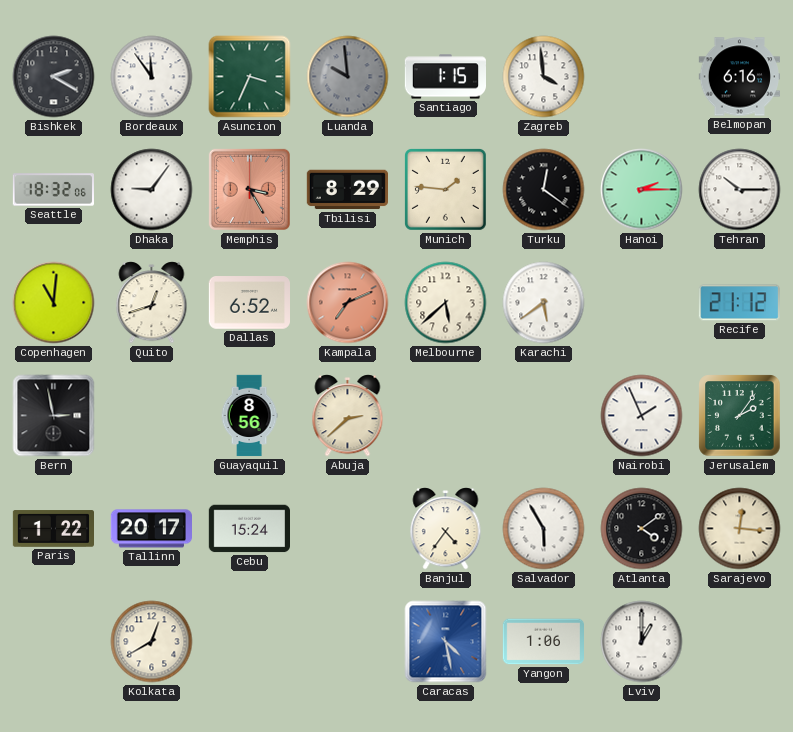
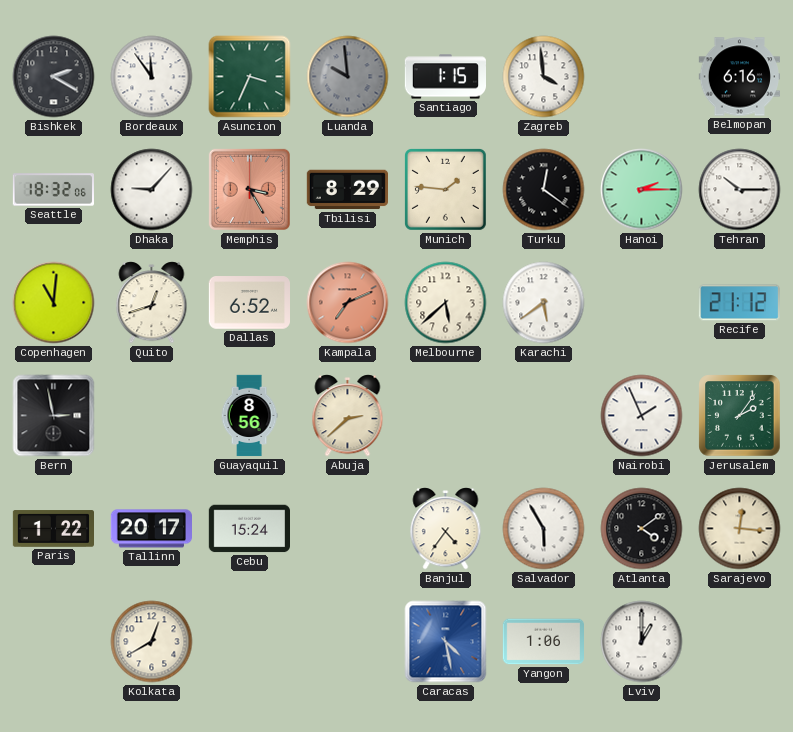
Dhaka: 9:06 -> 9:07 (152, 190)
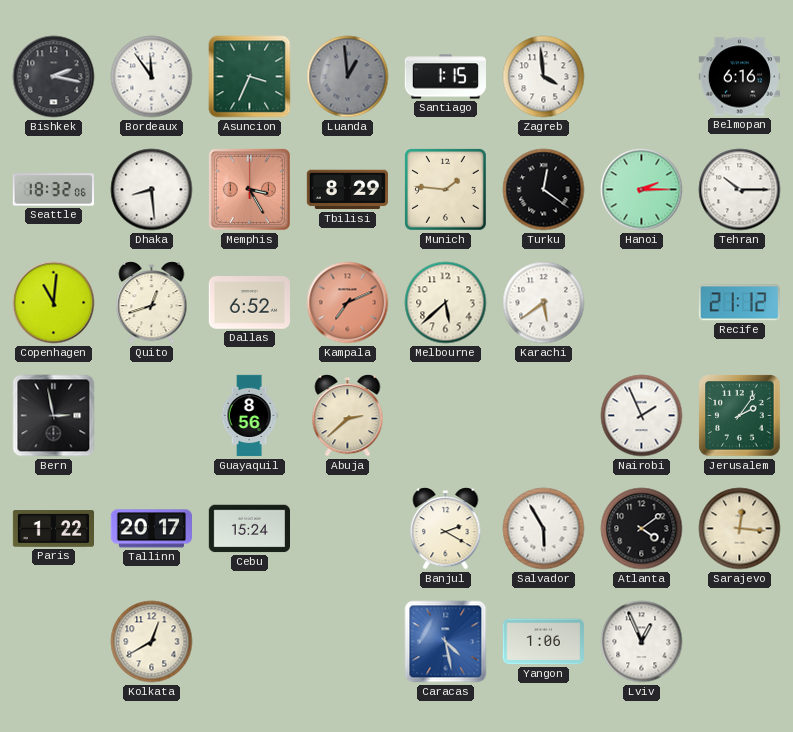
Bishkek: 2:20 -> 2:17 (54, 77)
Luanda: 9:59 -> 12:59 (348, 77)
Dhaka: 9:07 -> 8:29 (152, 190)
Banjul: 4:36 -> 2:20 (446, 529)
Lviv: 1:00 -> 12:56 (642, 642)
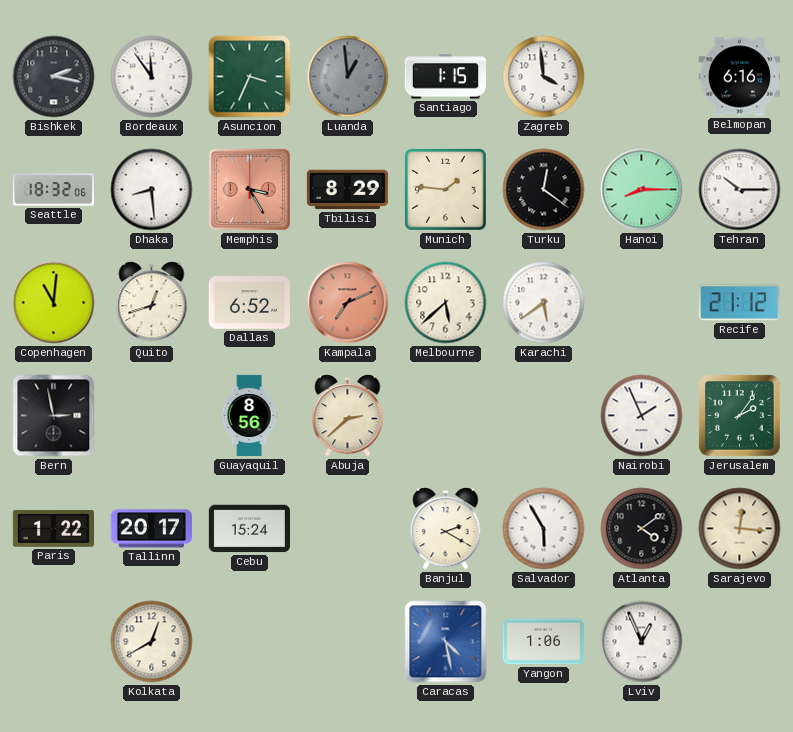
Hanoi: 2:15 -> 8:15 (642, 190)
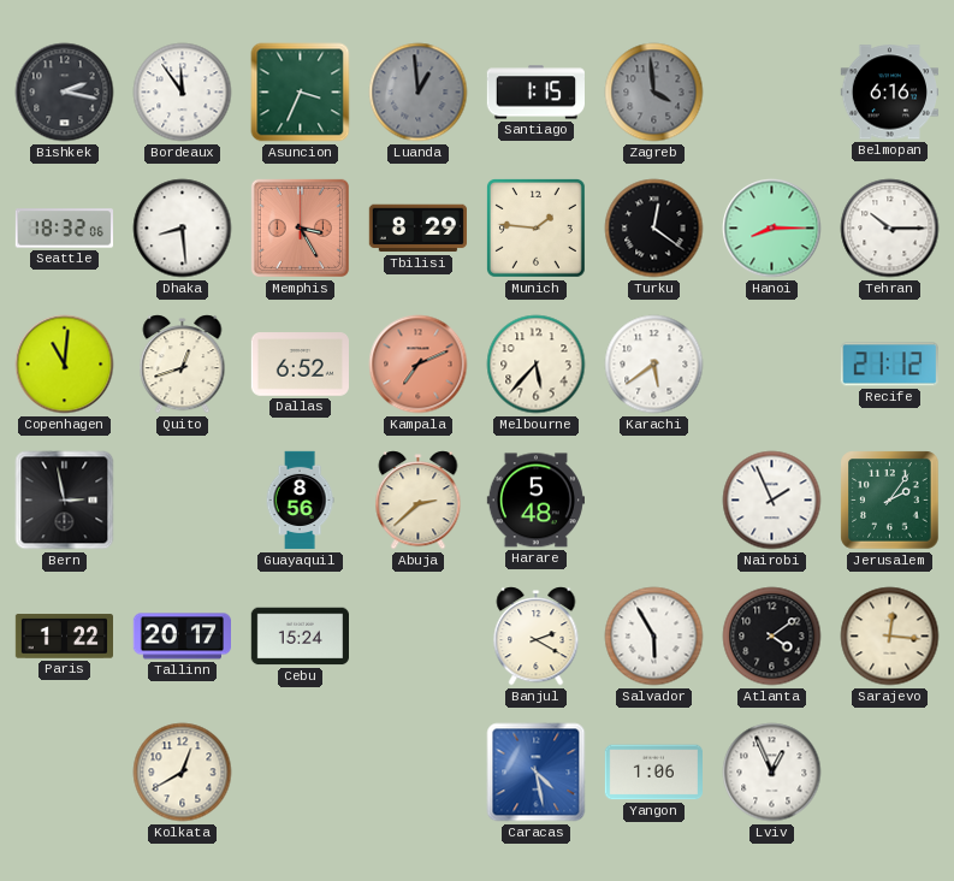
Zagreb dial: white -> grey (654, 93)
Melbourne: 5:38 -> 5:37 (537, 365)
Harare: none -> 5:48 (535, 501)
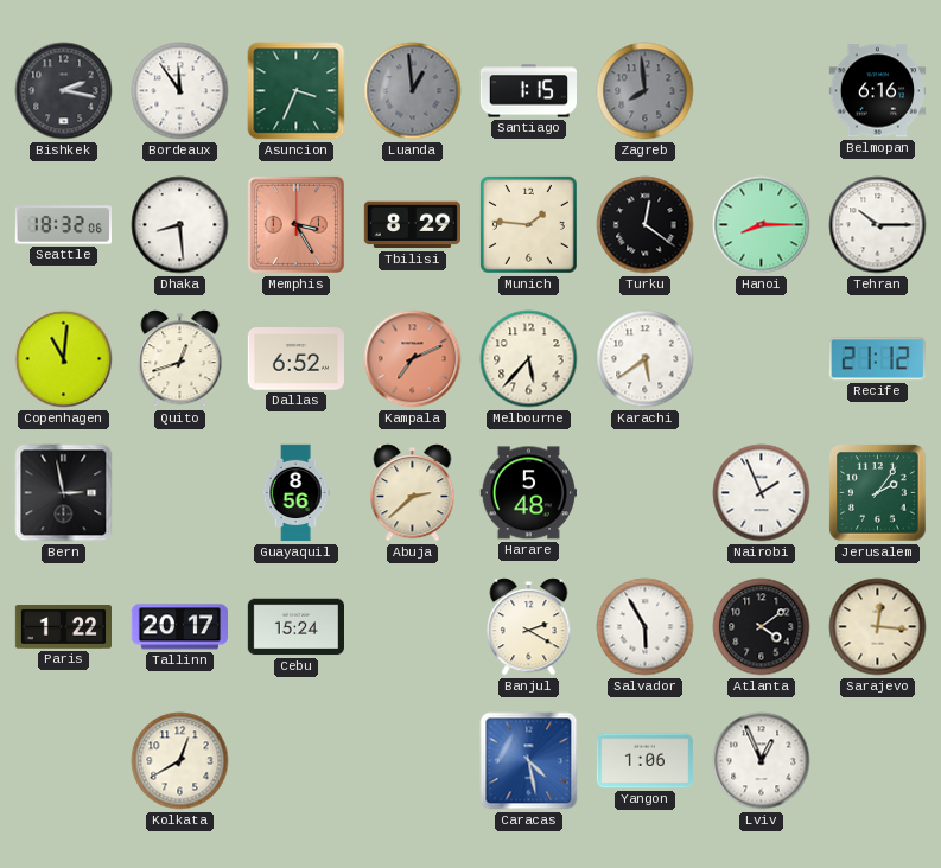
Zagreb: 3:59 -> 7:59 (646, 91)
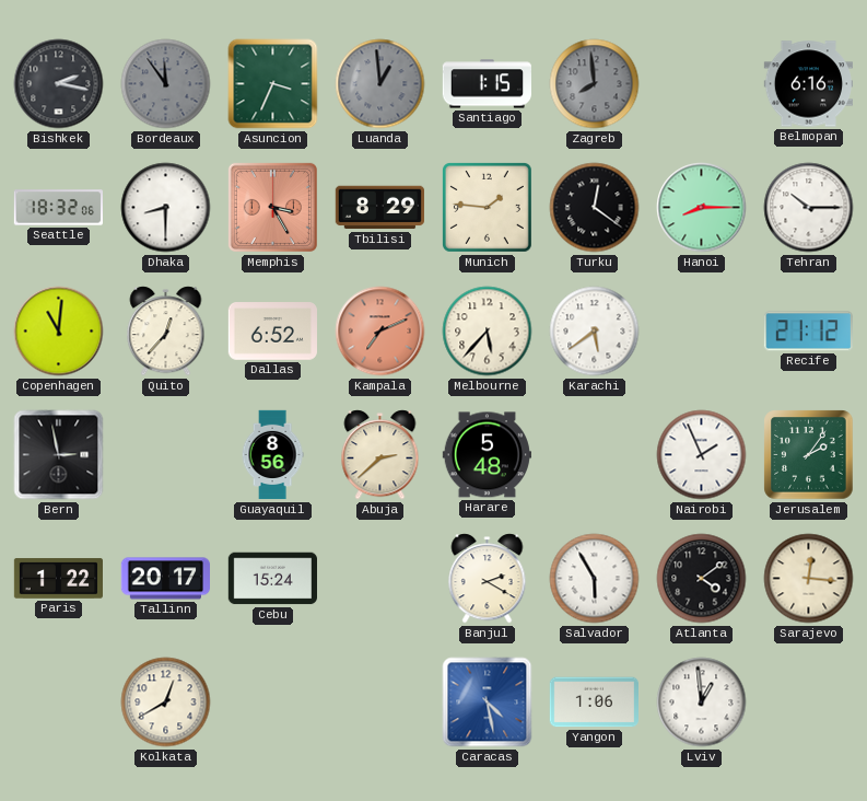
Bordeaux dial: white -> grey (166, 84)
Dhaka: 8:29 -> 8:30 (166, 208)
Quito: 12:42 -> 12:37 (166, 332)
Lviv: 12:56 -> 12:59 (702, 703)
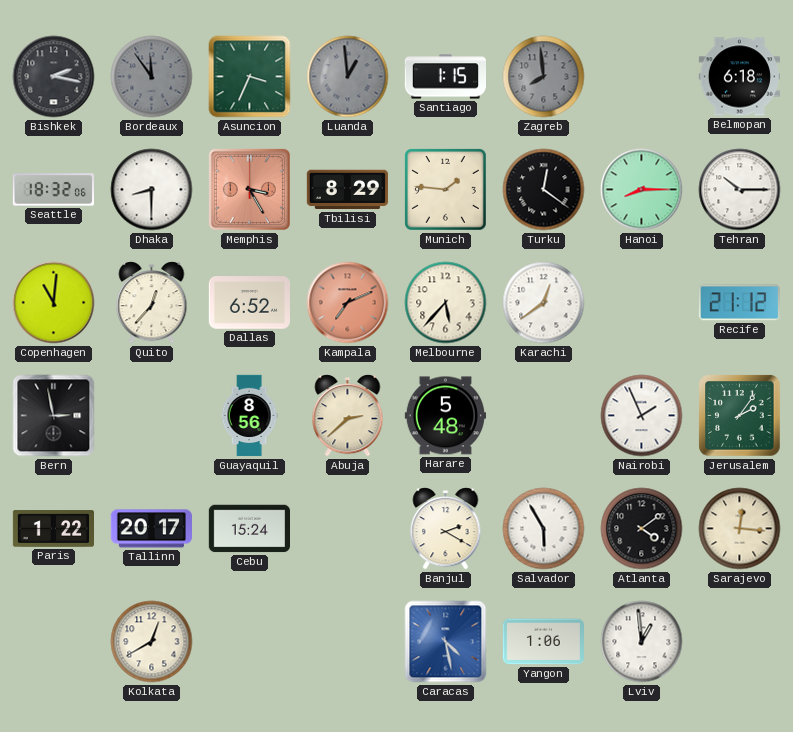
Belmopan: 6:16 -> 6:18 (739, 77)
Karachi: 5:39 -> 12:39 (544, 303)
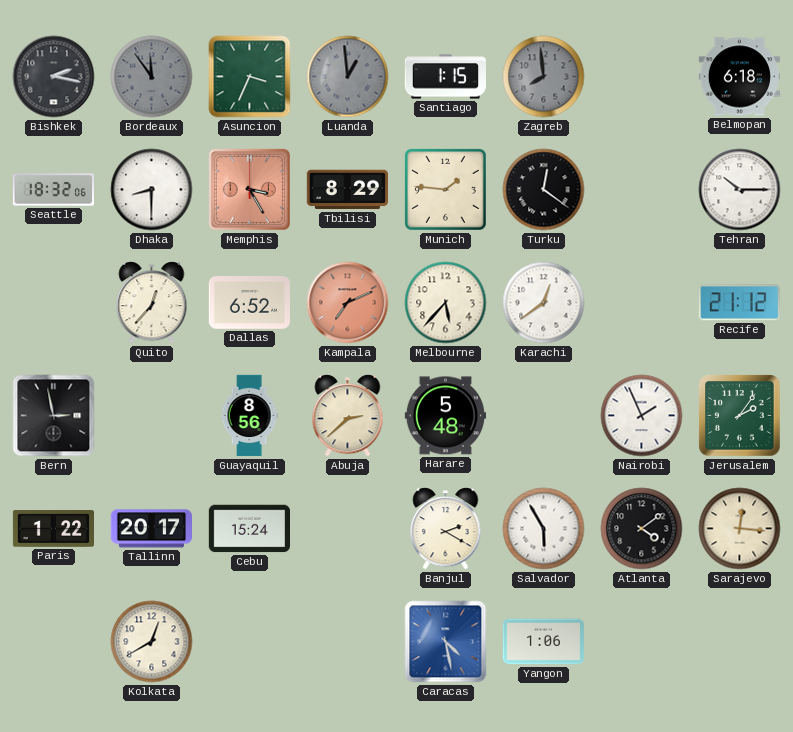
Hanoi: 8:15 -> none (642, 190)
Copenhagen: 11:01 -> none (54, 303)
Lviv: 12:59 -> none (642, 642)
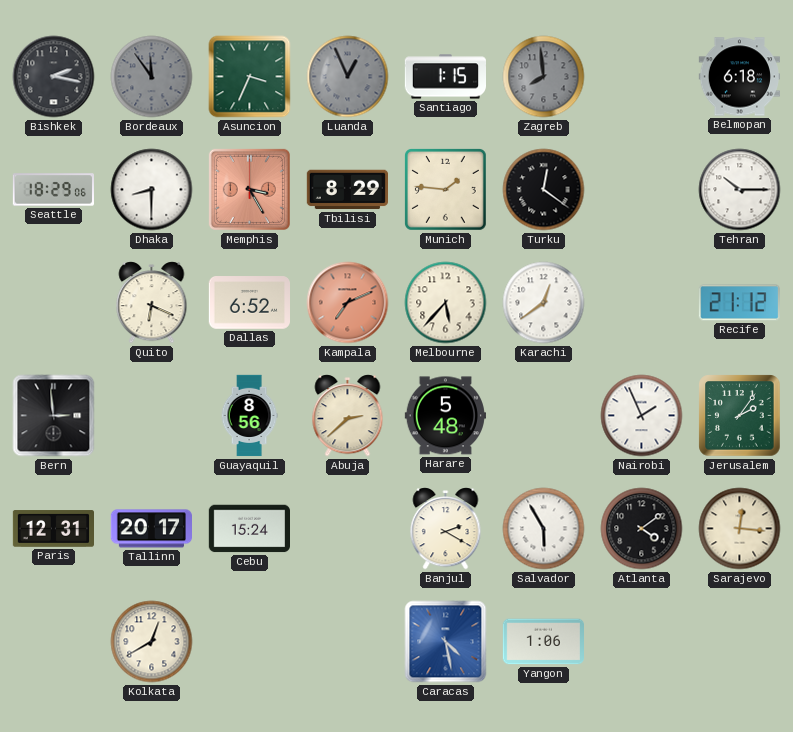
Luanda: 12:59 -> 12:56 (348, 77)
Seattle: 18:32 -> 18:29 (53, 190)
Quito: 12:37 -> 6:19 (152, 303)
Bern: 2:58 -> 2:59 (54, 416)
Paris: 1:22 -> 12:31 (53, 529)
